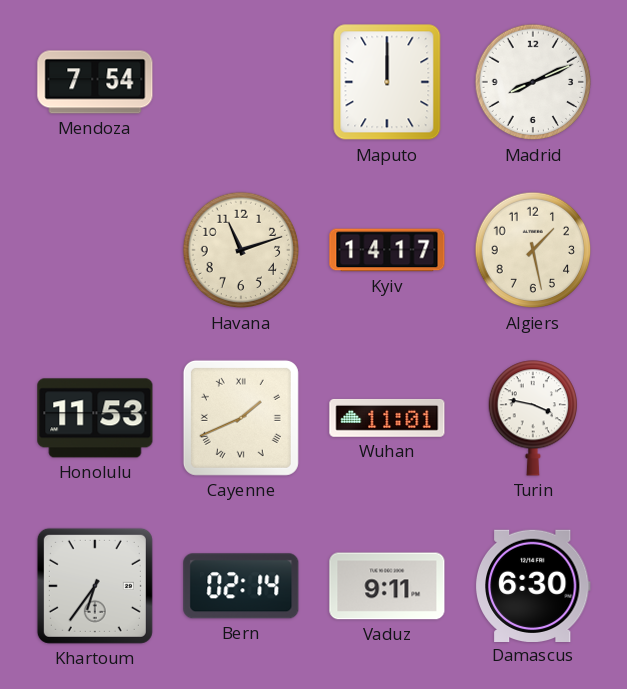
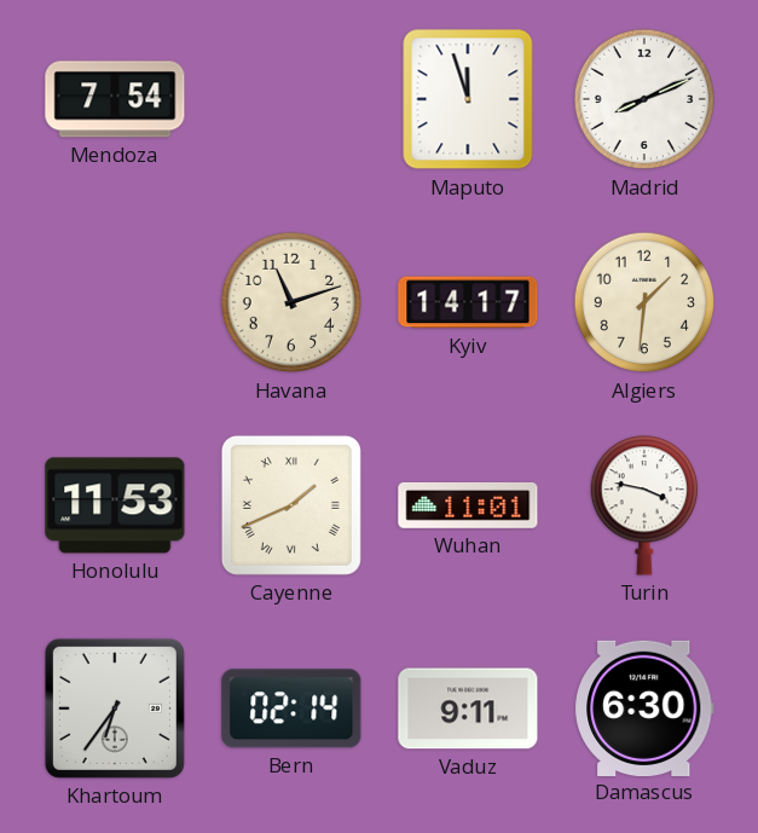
Maputo: 12:00 -> 11:57 (468, 99)
Algiers: 1:28 -> 1:31 (644, 302)
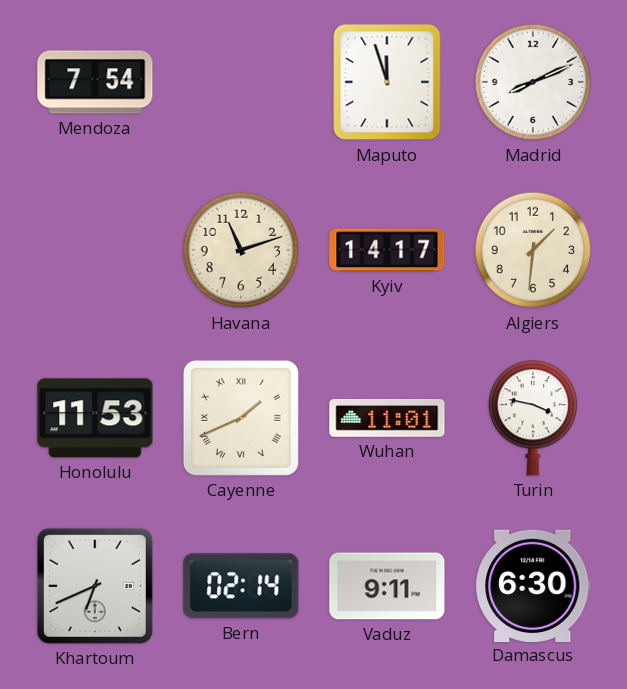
Khartoum: 6:36 -> 6:41 (95, 586)
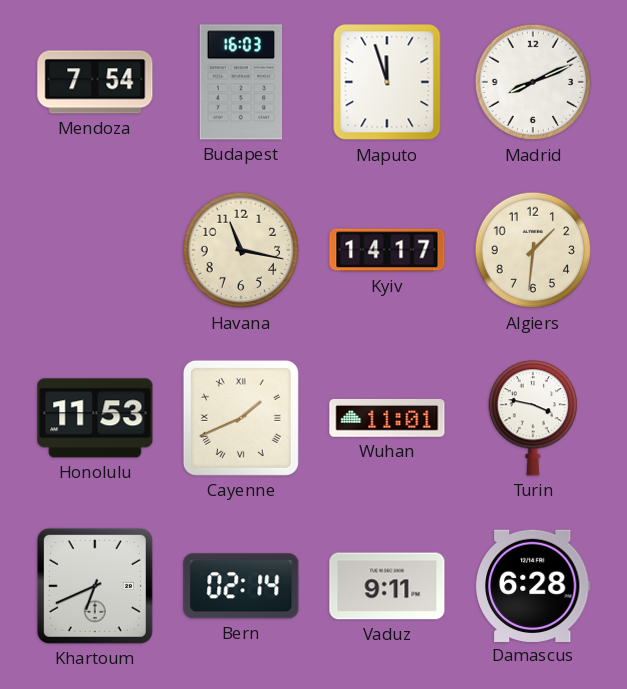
Budapest: none -> 16:03 (241, 82)
Havana: 11:12 -> 11:17 (241, 250)
Damascus: 6:30 -> 6:28 (533, 585)
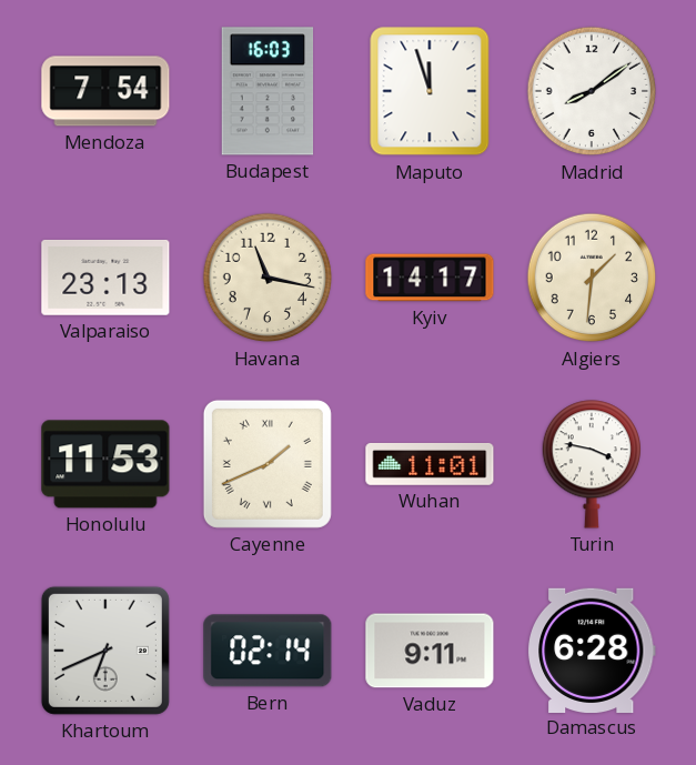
Madrid: 8:11 -> 8:09 (592, 91)
Valparaiso: none -> 23:13 (105, 278)
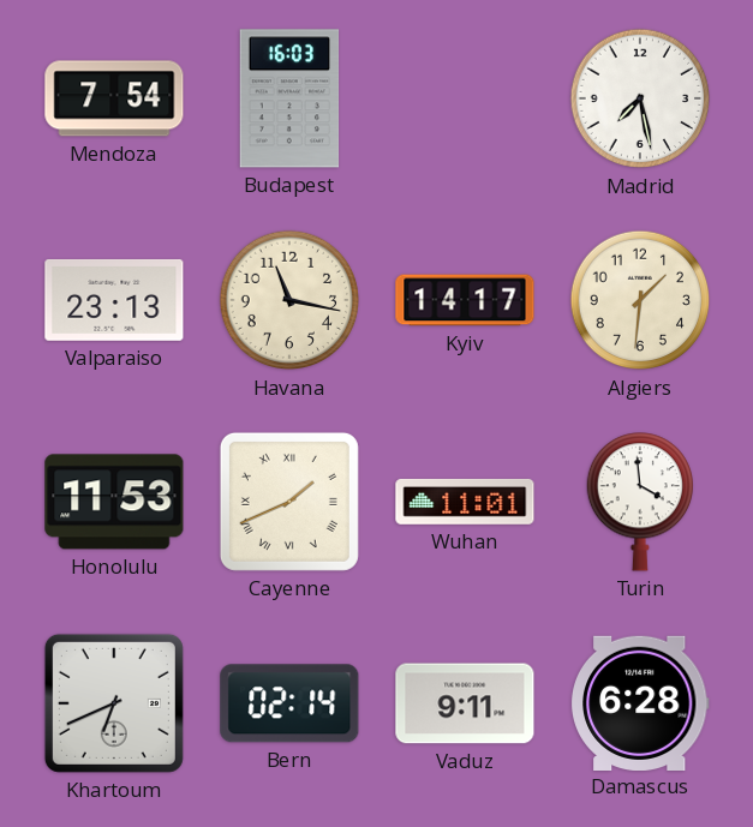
Maputo: 11:57 -> none (430, 91)
Madrid: 8:09 -> 7:28 (640, 98)
Turin: 3:47 -> 3:59 (639, 502)
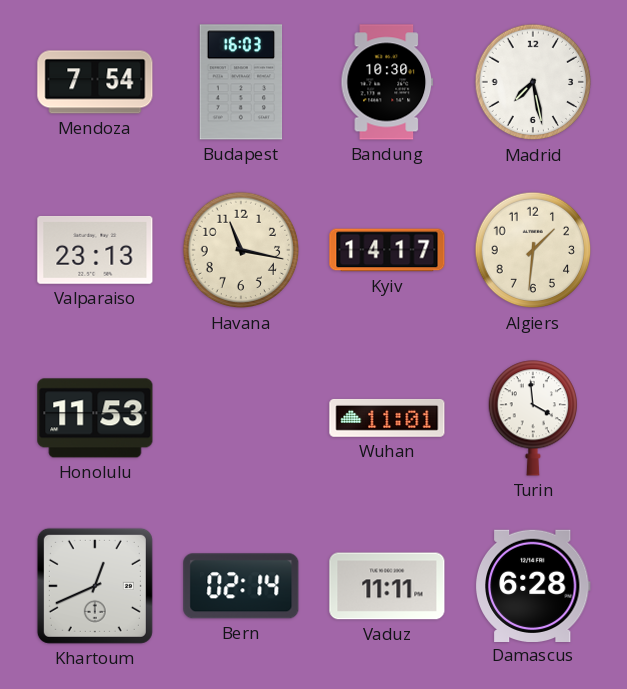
Bandung: none -> 10:30 (387, 82)
Cayenne: 1:41 -> none (289, 502)
Khartoum: 6:41 -> 12:41 (95, 586)
Vaduz: 9:11 -> 11:11 (387, 586)
